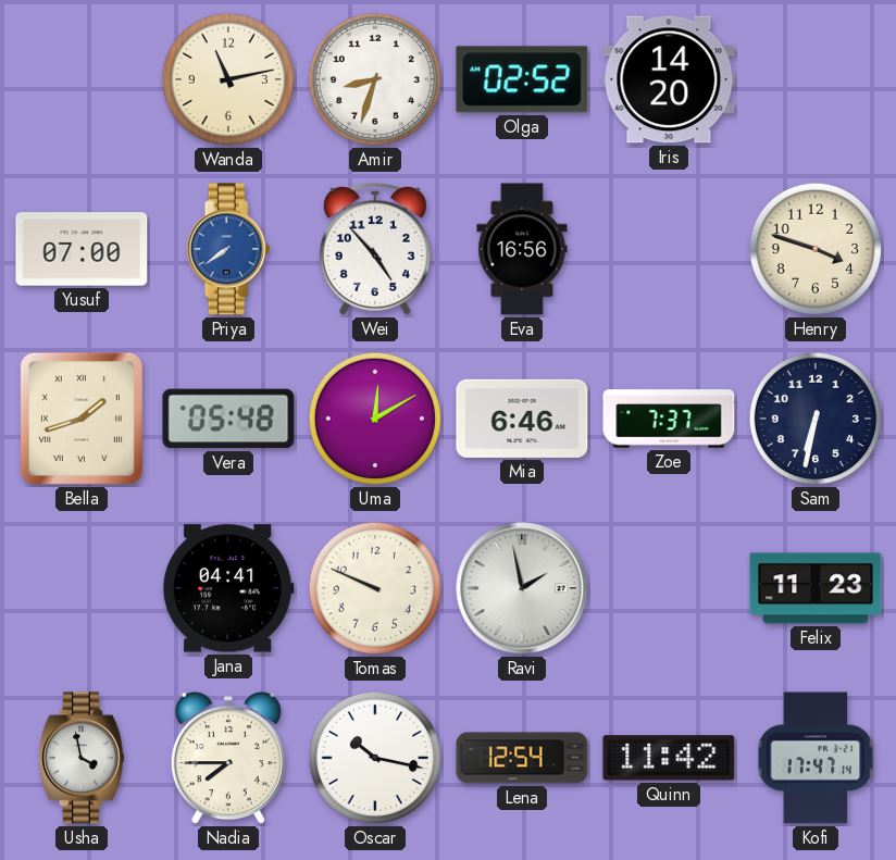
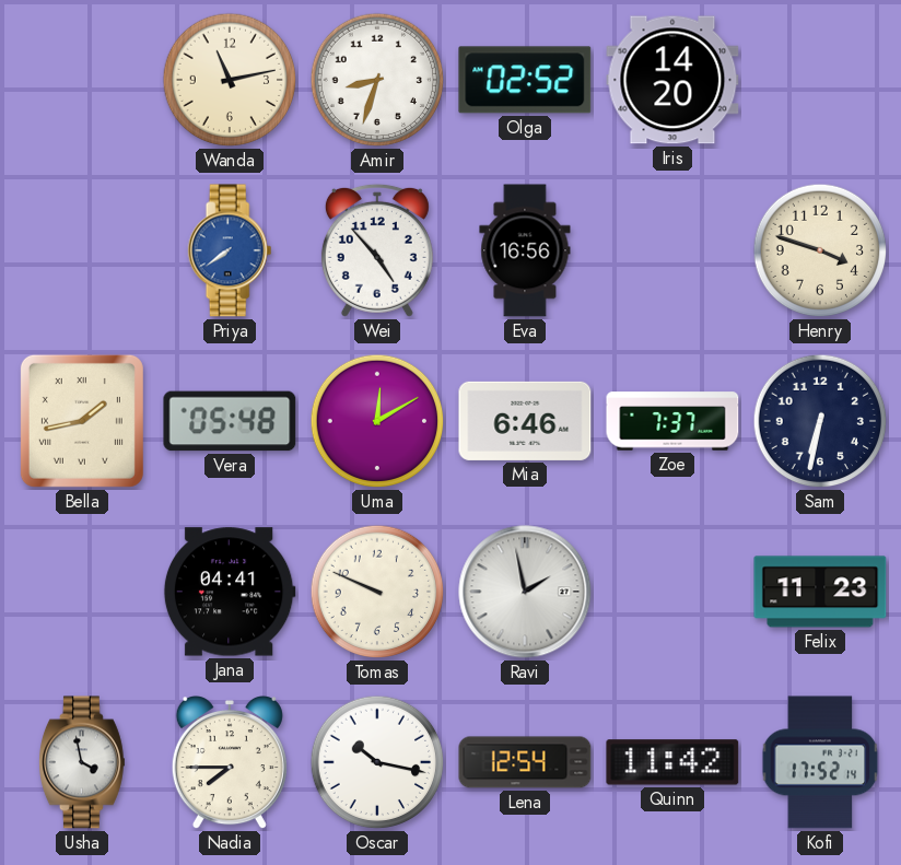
Yusuf: 07:00 -> none (82, 249)
Bella: 1:42 -> 1:43 (82, 421)
Kofi: 17:47 -> 17:52 (820, 762)
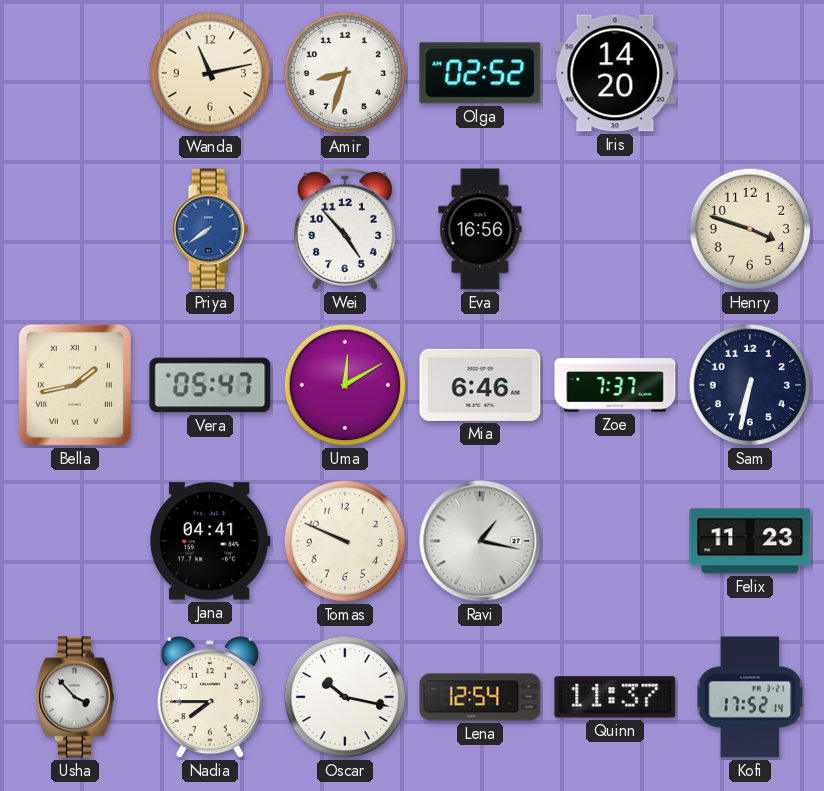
Vera: 05:48 -> 05:47 (210, 385)
Ravi: 1:58 -> 1:17 (480, 541)
Usha: 3:58 -> 3:53 (75, 697)
Quinn: 11:42 -> 11:37 (615, 697)
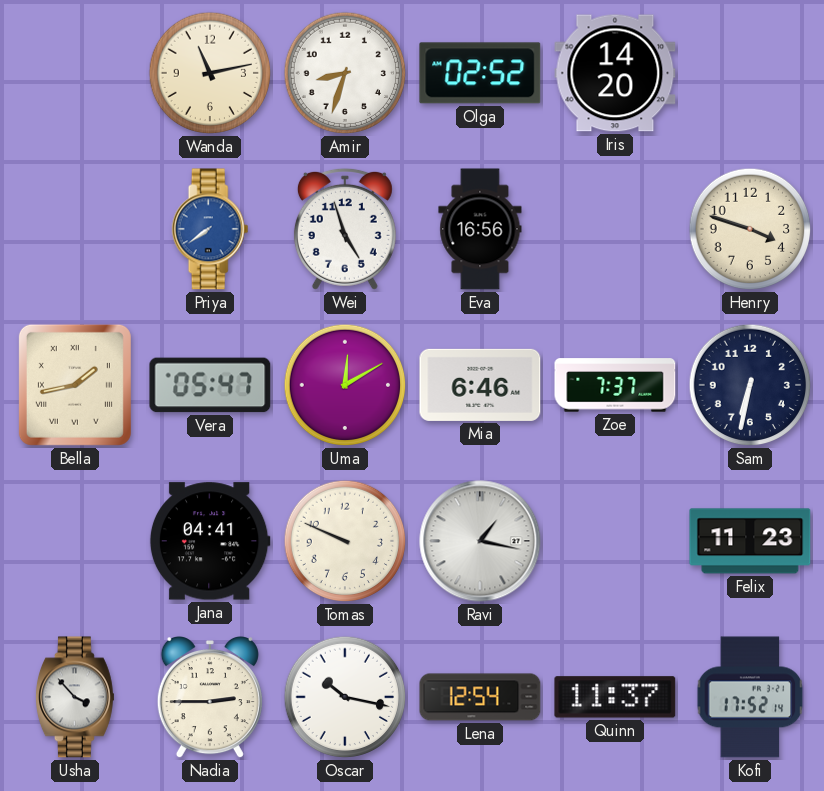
Wei: 4:53 -> 4:57 (345, 229)
Nadia: 7:45 -> 2:45 (210, 698)
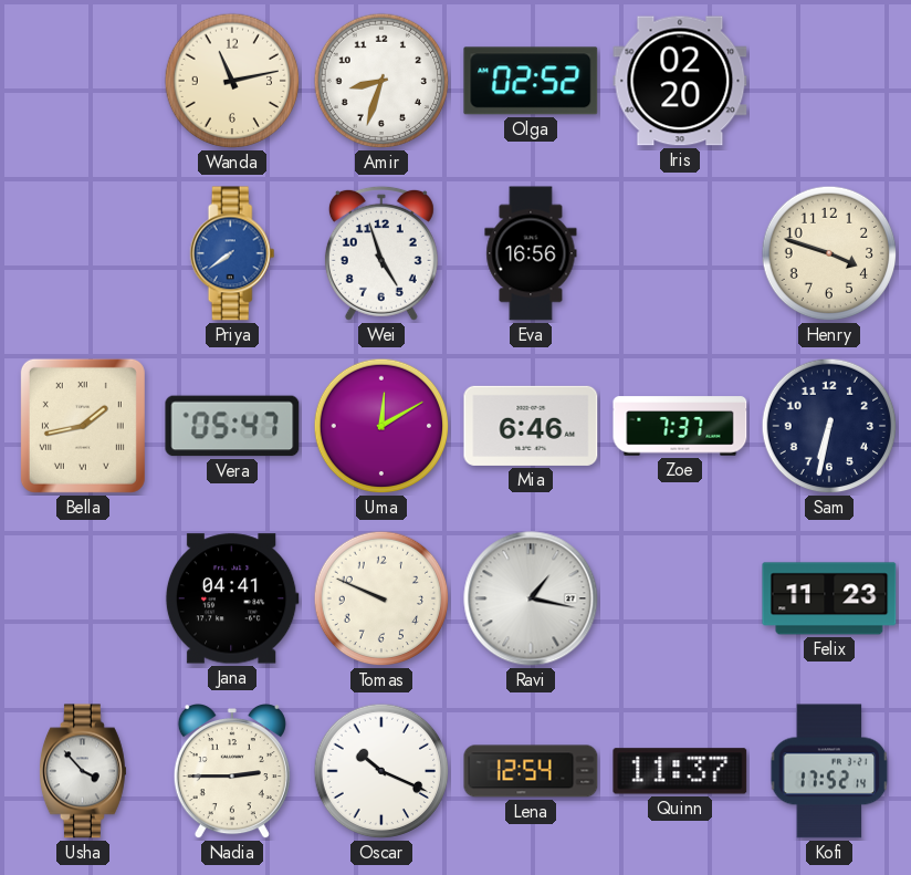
Iris: 14:20 -> 02:20 (680, 81)
Oscar: 10:17 -> 10:19 (381, 771)
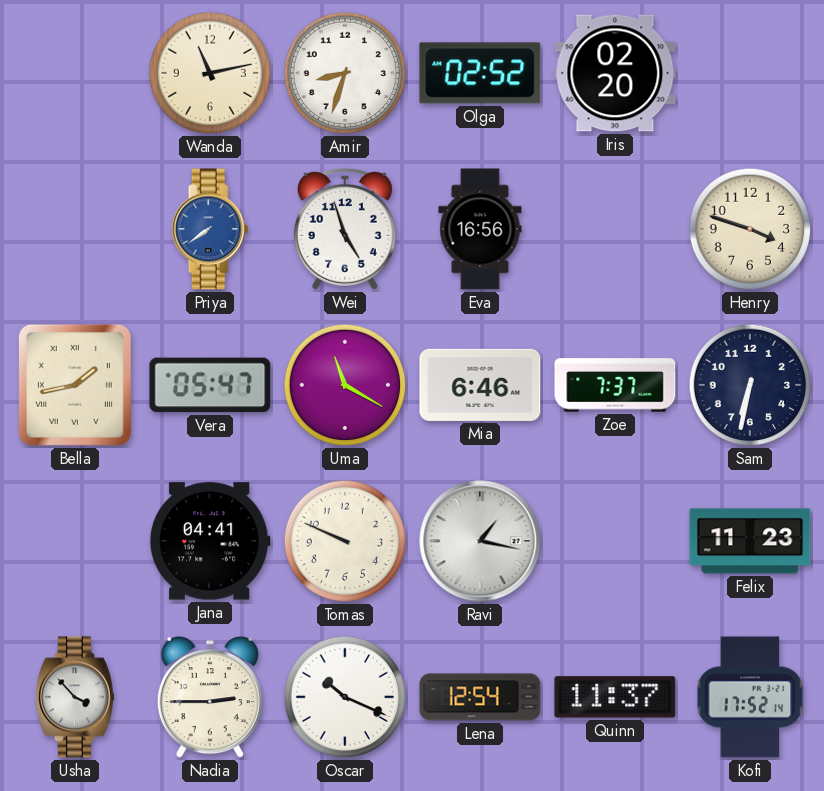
Uma: 12:10 -> 11:20 (345, 385)
